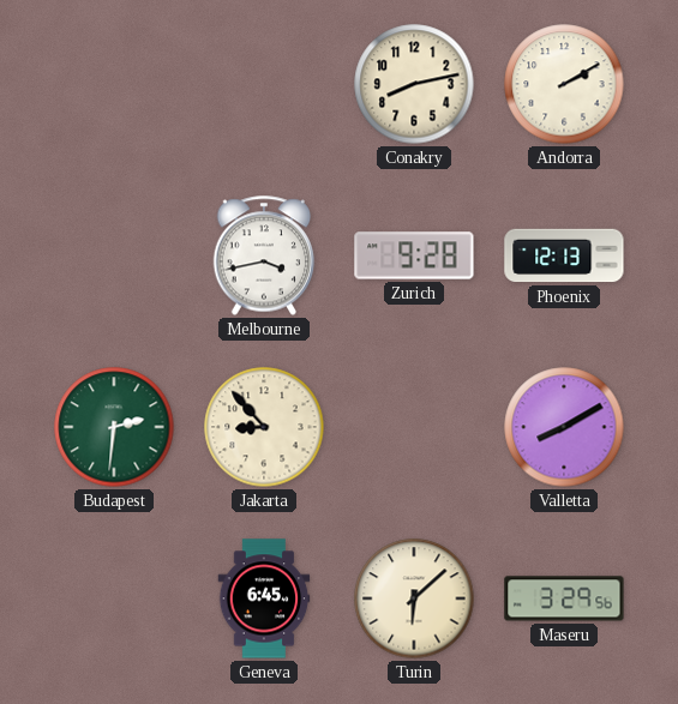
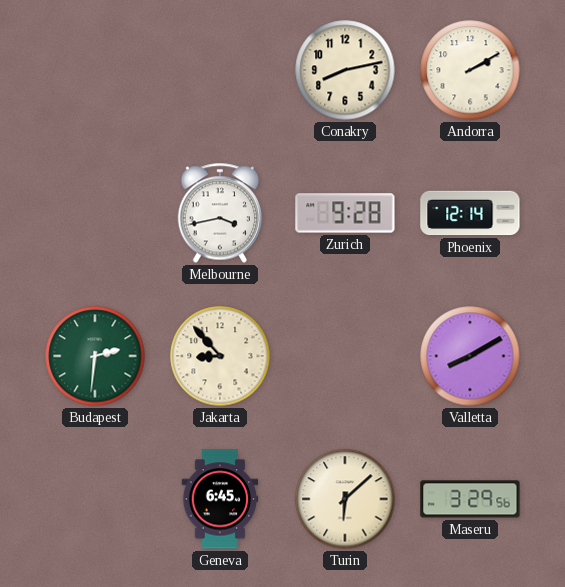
Phoenix: 12:13 -> 12:14 (470, 213)
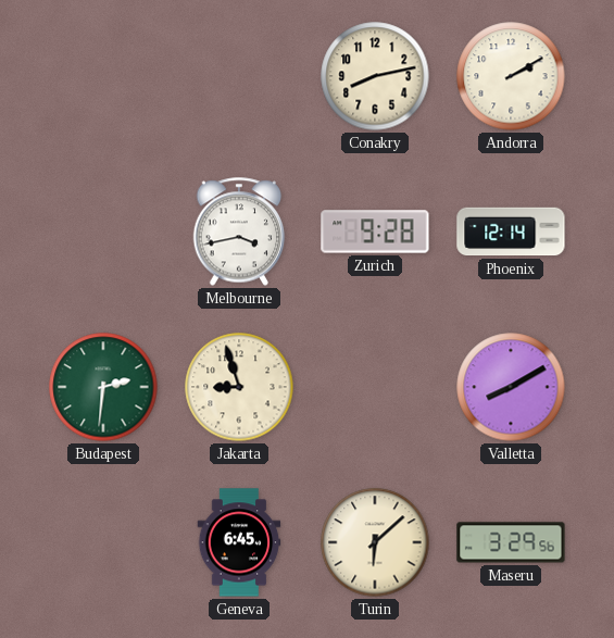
Jakarta: 8:53 -> 8:57 (239, 387)
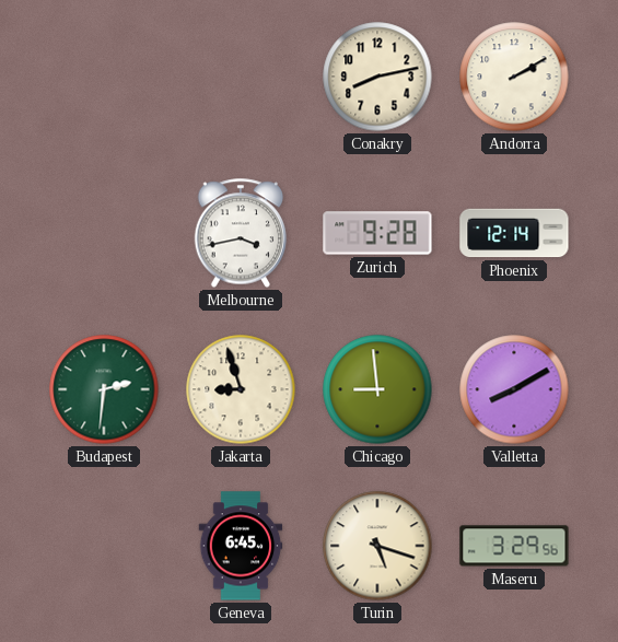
Chicago: none -> 8:59 (377, 389)
Turin: 6:08 -> 5:18 (377, 546)
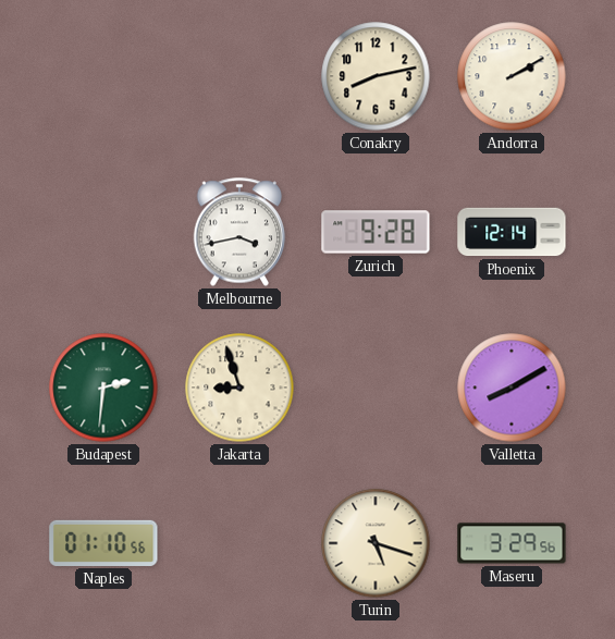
Chicago: 8:59 -> none (377, 389)
Naples: none -> 01:10 (103, 543)
Geneva: 6:45 -> none (241, 546)
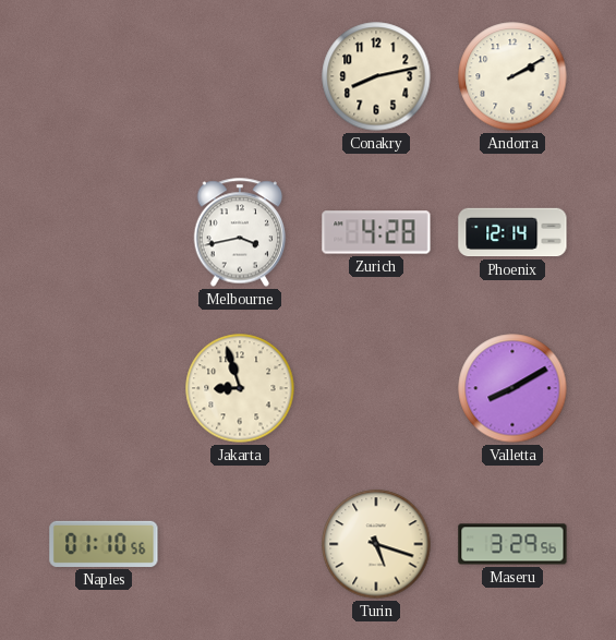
Zurich: 9:28 -> 4:28 (376, 232)
Budapest: 2:31 -> none (103, 388)
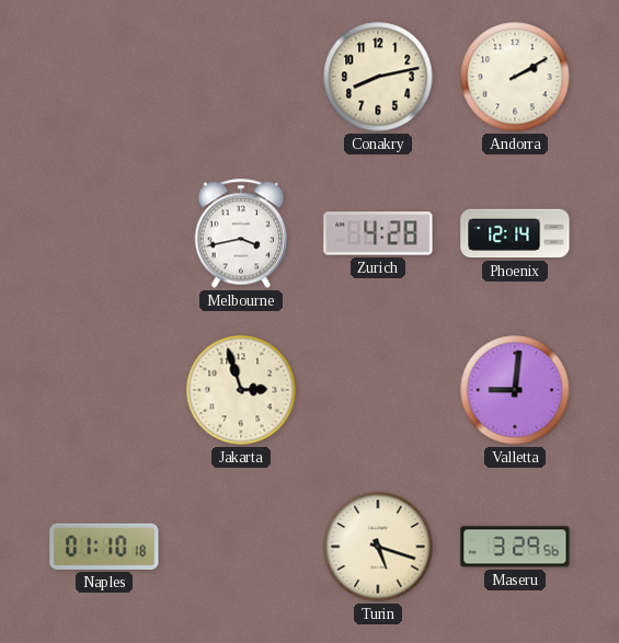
Jakarta: 8:57 -> 2:57 (241, 390)
Valletta: 8:10 -> 9:01 (515, 390)
Naples: 01:10:56 -> 01:10:18 (104, 547)
